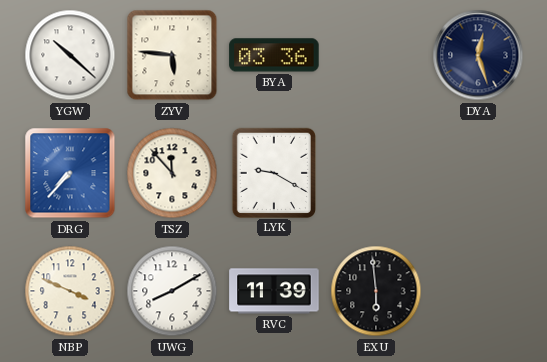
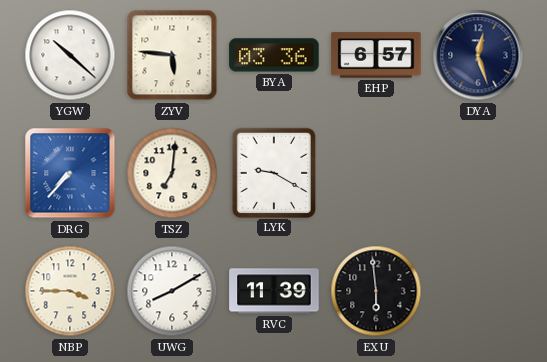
EHP: none -> 6:57 (376, 55)
TSZ: 11:53 -> 7:01 (172, 173)
NBP: 3:49 -> 3:45 (70, 291)
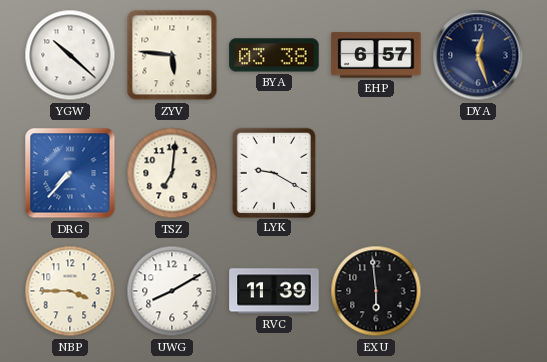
BYA: 03:36 -> 03:38 (274, 55)
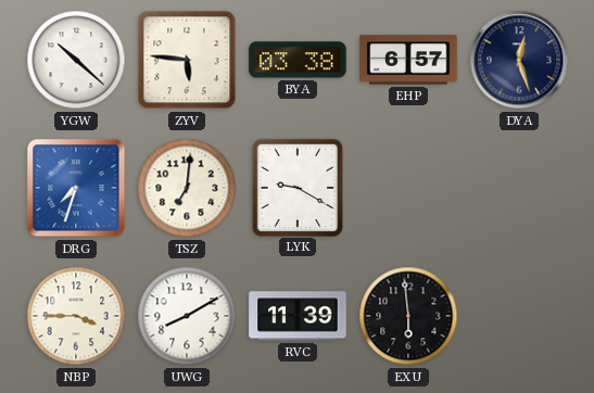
DRG: 7:37 -> 7:33 (76, 188)
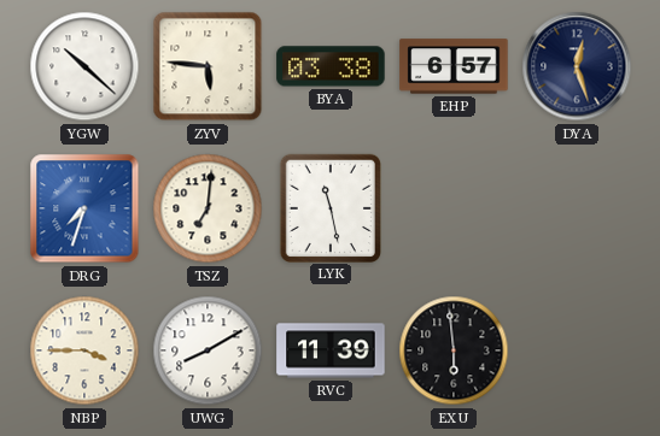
LYK: 9:20 -> 11:28 (329, 207)
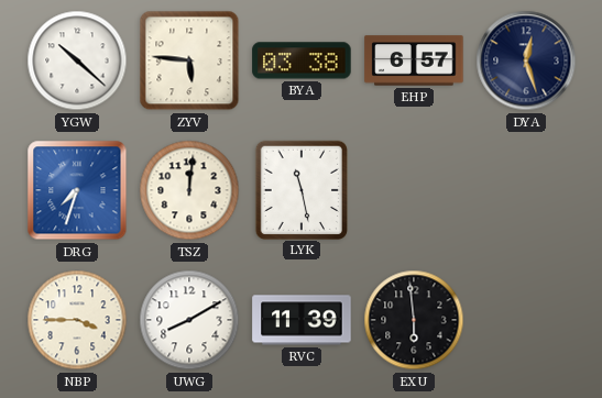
TSZ: 7:01 -> 12:01 (189, 190)
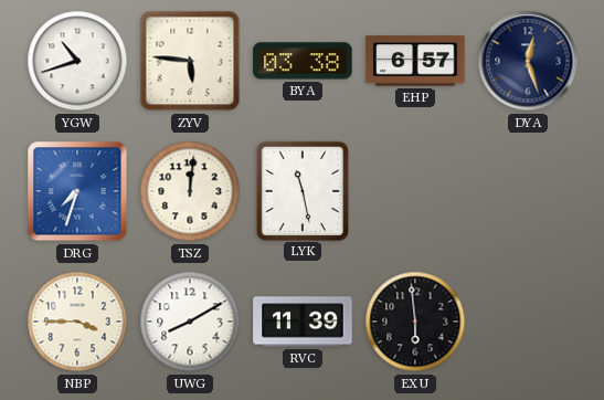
YGW: 10:22 -> 10:42 (77, 61)
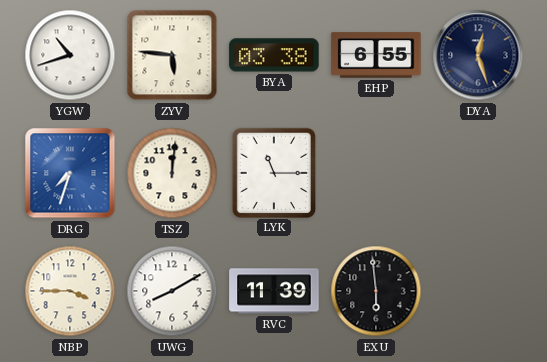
EHP: 6:57 -> 6:55 (376, 55)
LYK: 11:28 -> 11:15 (273, 172)
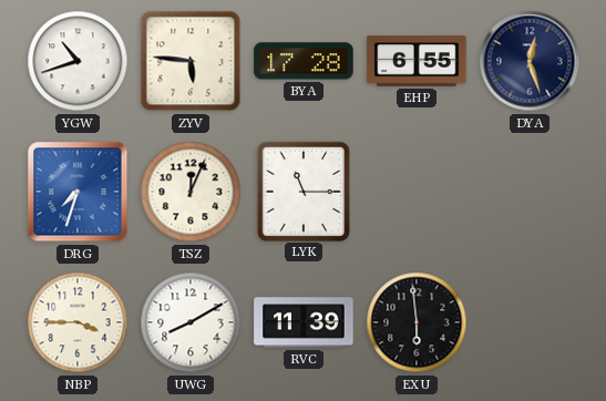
BYA: 03:38 -> 17:28 (304, 61)
TSZ: 12:01 -> 12:04 (191, 192)
